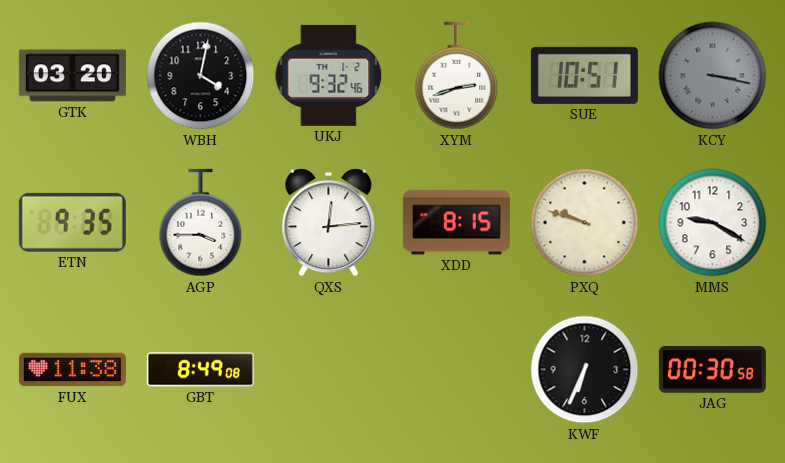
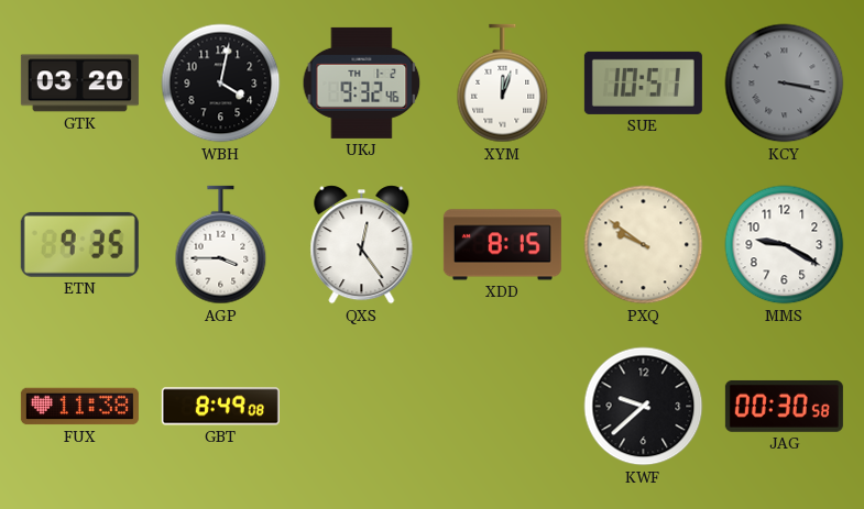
XYM: 2:42 -> 12:03 (503, 84)
QXS: 12:14 -> 12:24 (362, 245)
PXQ: 9:48 -> 9:51 (644, 245)
KWF: 6:34 -> 9:38 (644, 407)
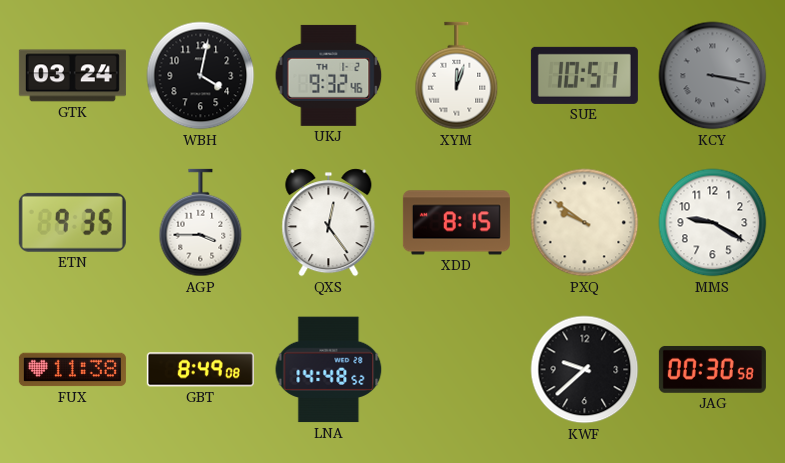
GTK: 03:20 -> 03:24 (72, 76)
LNA: none -> 14:48 (329, 370)
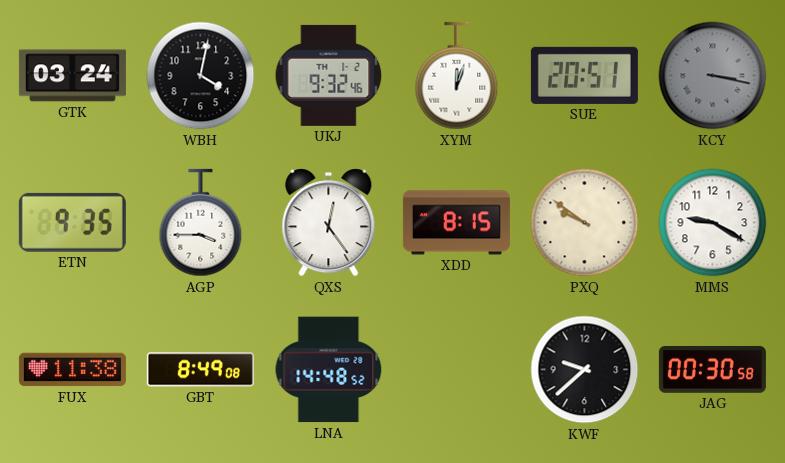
SUE: 10:51 -> 20:51 (584, 75)
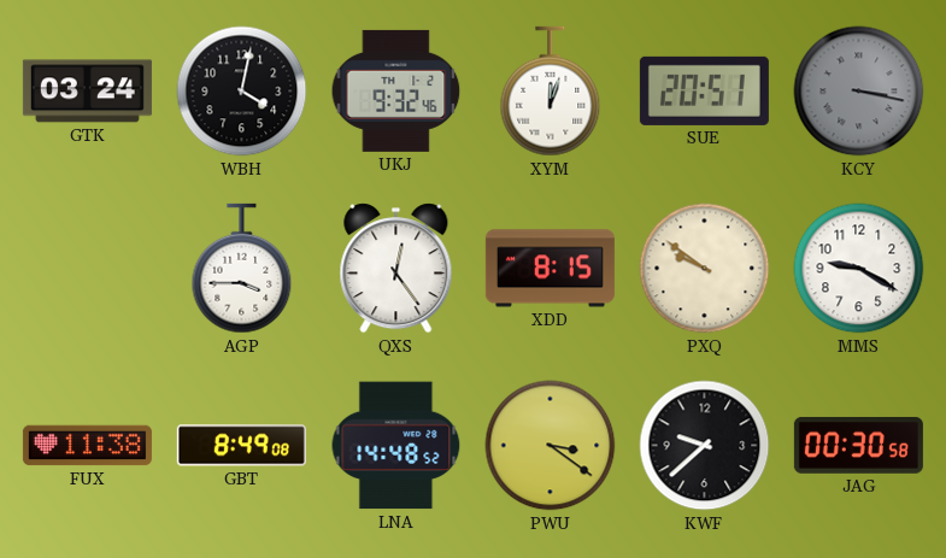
ETN: 9:35 -> none (72, 222)
PWU: none -> 3:21 (551, 446)
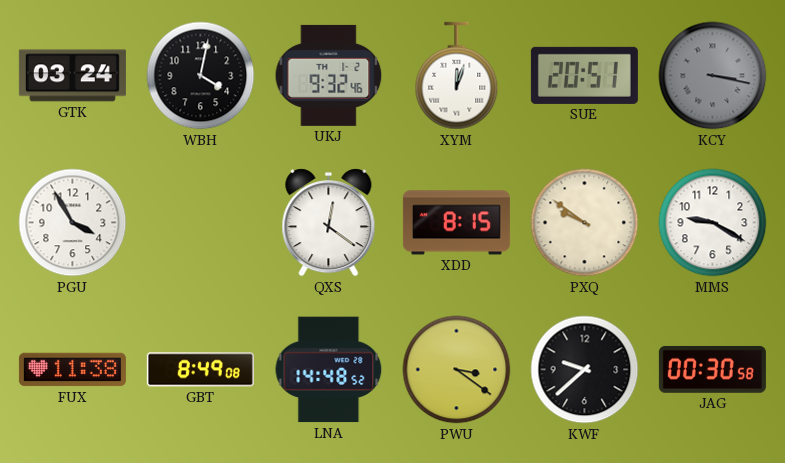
PGU: none -> 3:55 (73, 223)
AGP: 3:45 -> none (242, 269)
QXS: 12:24 -> 12:21 (329, 223)
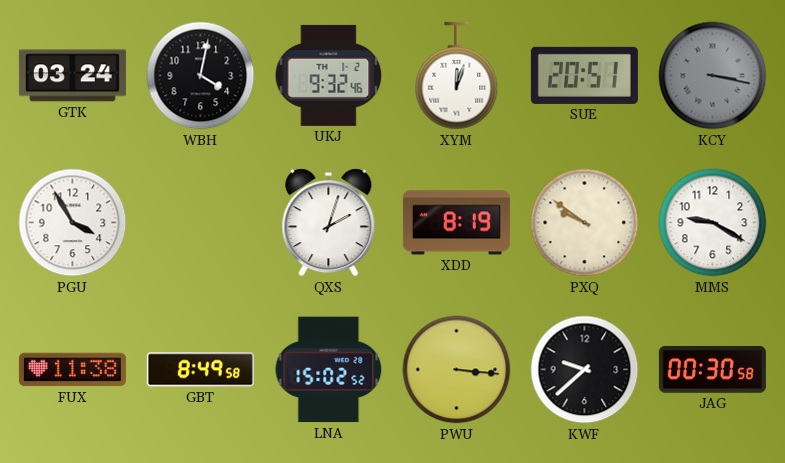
QXS: 12:21 -> 2:03 (329, 223)
XDD: 8:15 -> 8:19 (456, 223)
GBT: 8:49:08 -> 8:49:58 (200, 370)
LNA: 14:48 -> 15:02 (329, 370)
PWU: 3:21 -> 3:16 (457, 370)
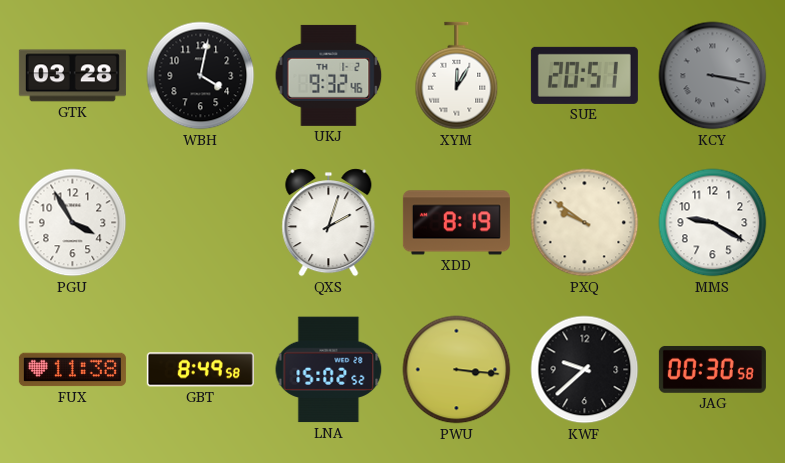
GTK: 03:24 -> 03:28 (72, 76)
XYM: 12:03 -> 12:05 (457, 76)
